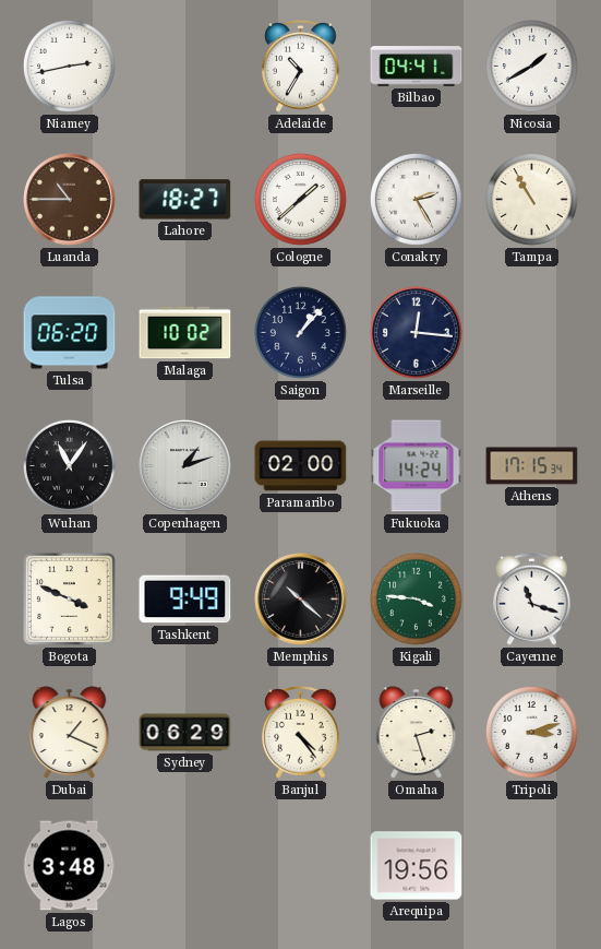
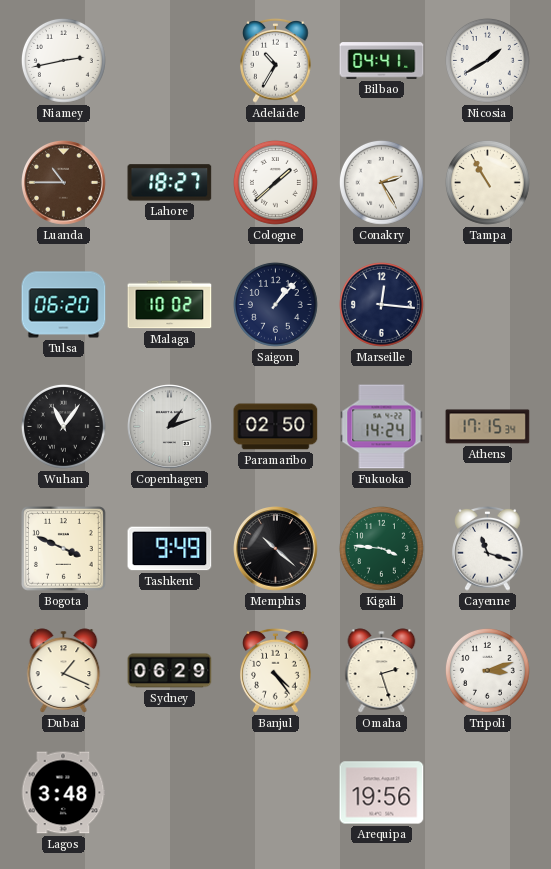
Paramaribo: 02:00 -> 02:50 (276, 427)
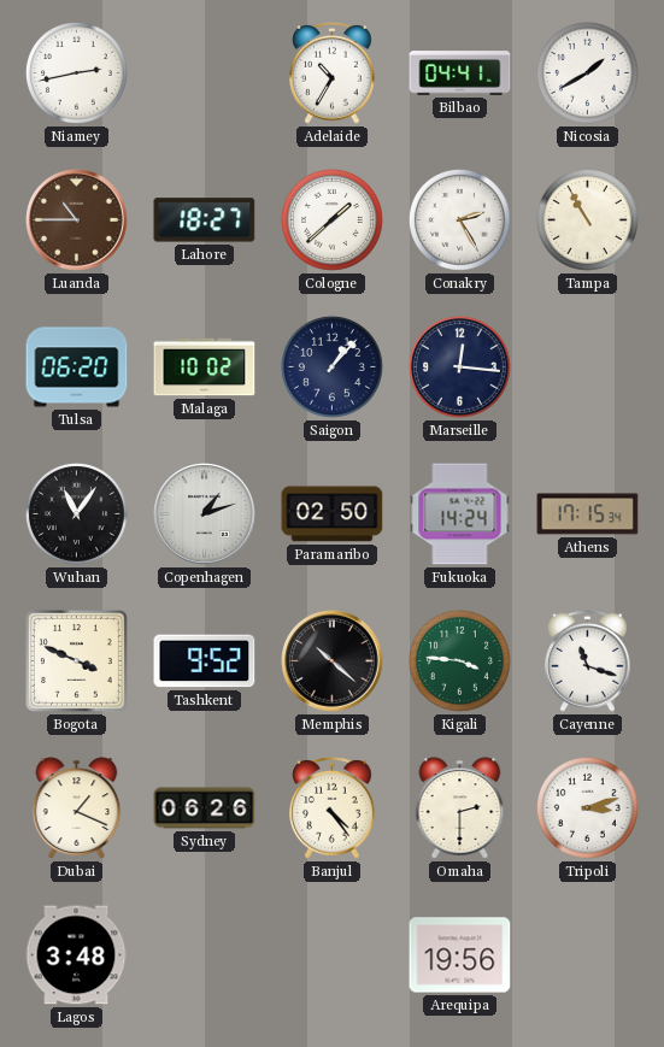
Tashkent: 9:49 -> 9:52 (205, 661)
Sydney: 06:29 -> 06:26 (205, 808)
Omaha: 2:27 -> 2:30 (460, 808)
